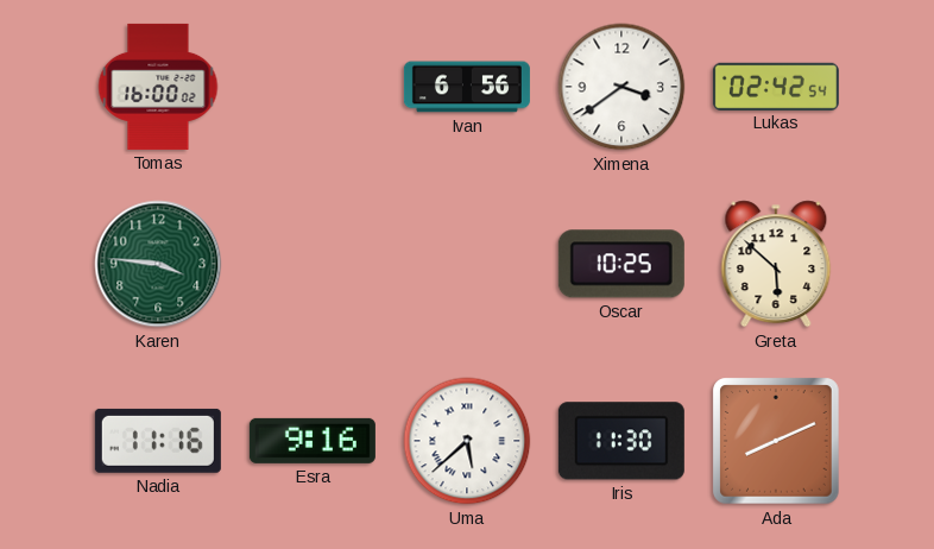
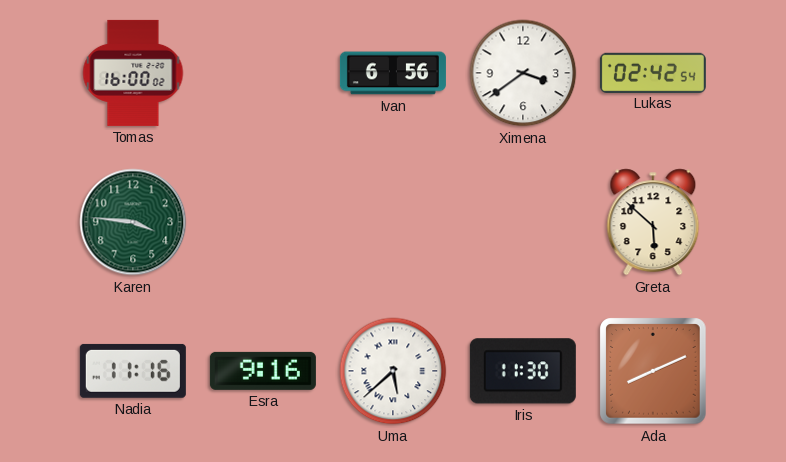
Oscar: 10:25 -> none (621, 264)
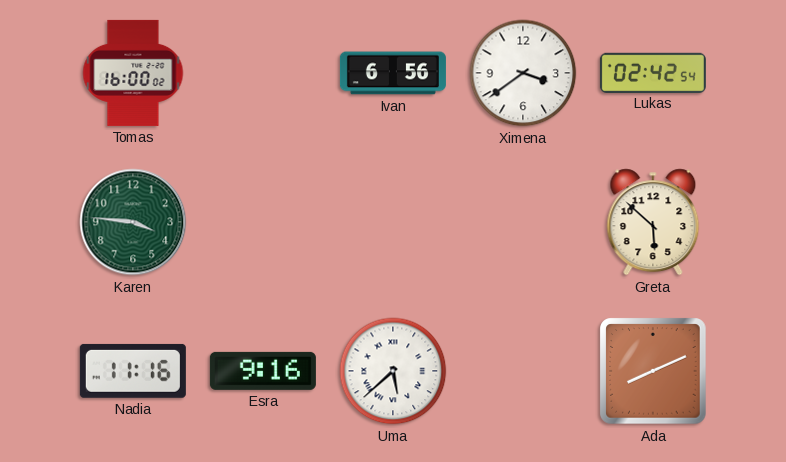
Iris: 11:30 -> none (523, 371)
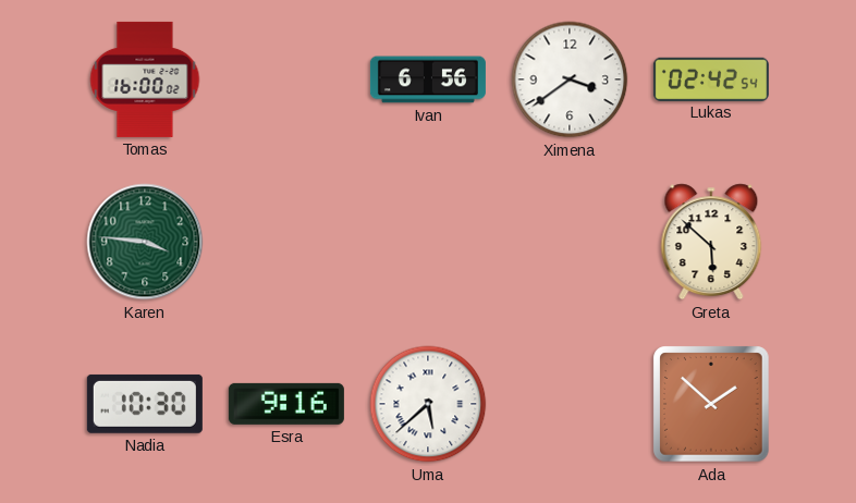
Nadia: 11:16 -> 10:30 (145, 404)
Ada: 8:11 -> 1:52 (711, 404)
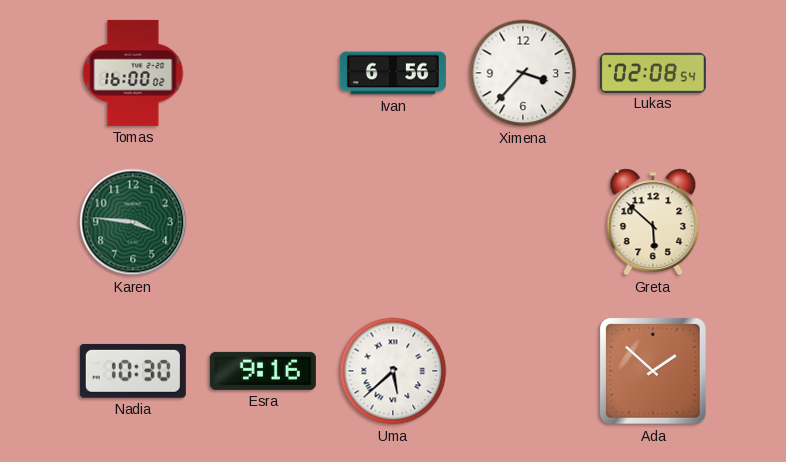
Ximena: 3:39 -> 3:37 (523, 73)
Lukas: 02:42 -> 02:08 (653, 72)
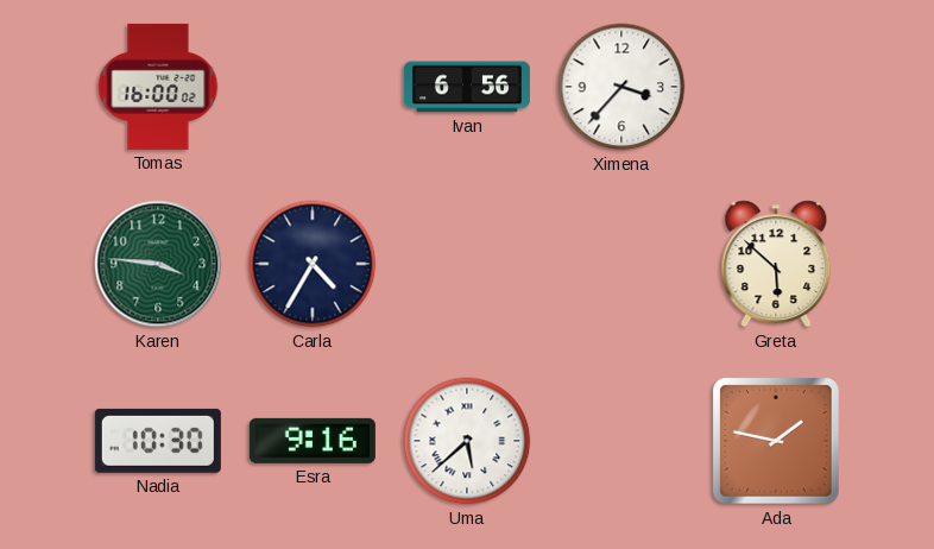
Lukas: 02:08 -> none (653, 72)
Carla: none -> 4:35 (313, 264)
Ada: 1:52 -> 1:47 (776, 441)
